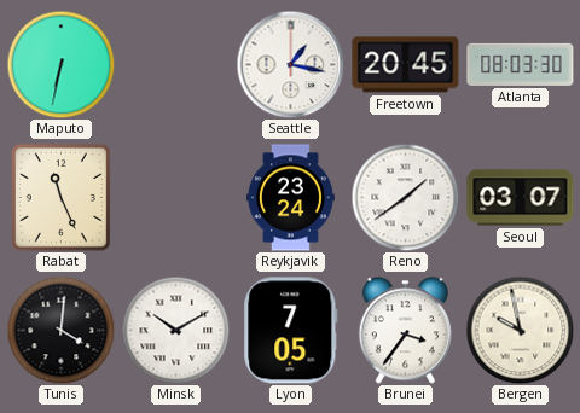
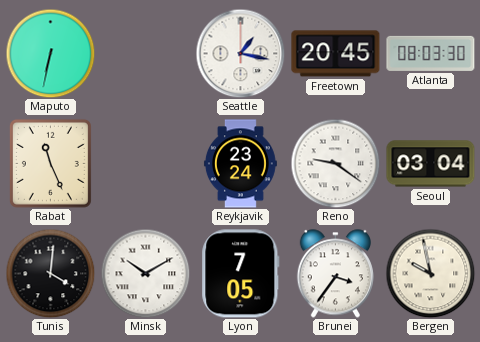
Reno: 1:39 -> 9:21 (335, 163)
Seoul: 03:07 -> 03:04 (431, 164)
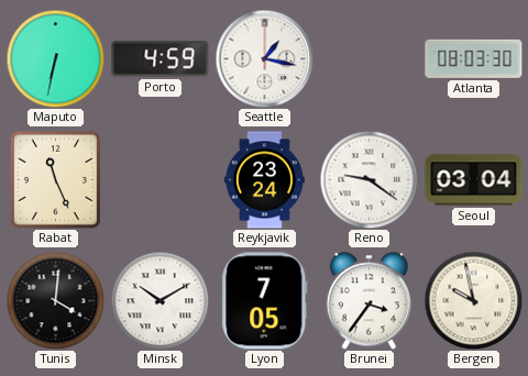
Porto: none -> 4:59 (161, 59)
Freetown: 20:45 -> none (336, 54)
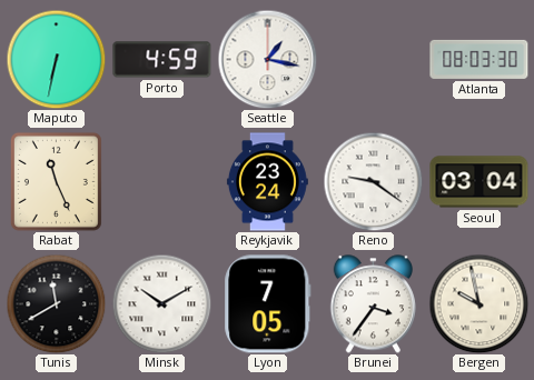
Tunis: 4:01 -> 11:40 (56, 303)
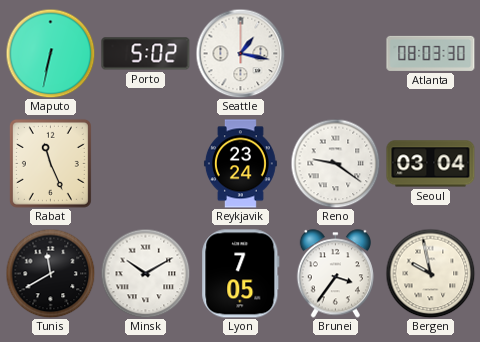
Porto: 4:59 -> 5:02 (146, 54)
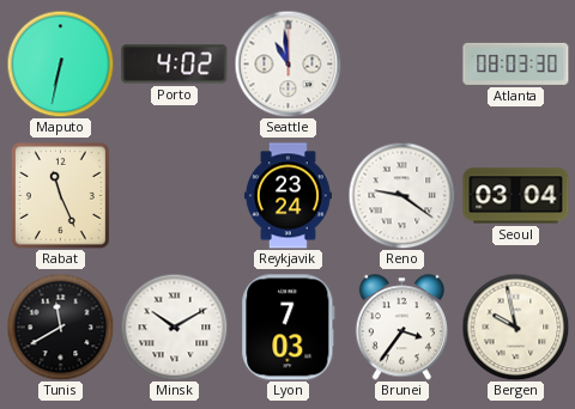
Porto: 5:02 -> 4:02 (175, 65)
Seattle: 1:17 -> 10:59 (287, 63)
Lyon: 7:05 -> 7:03 (289, 328)
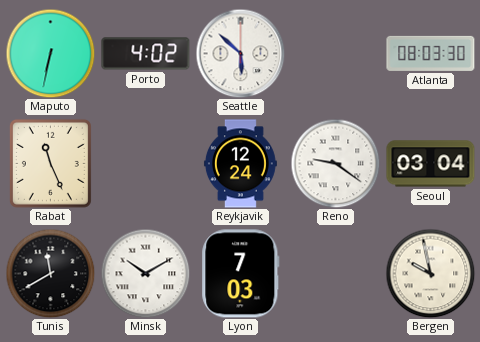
Seattle: 10:59 -> 5:52 (240, 53)
Reykjavik: 23:24 -> 12:24 (240, 164)
Brunei: 3:36 -> none (401, 328)
